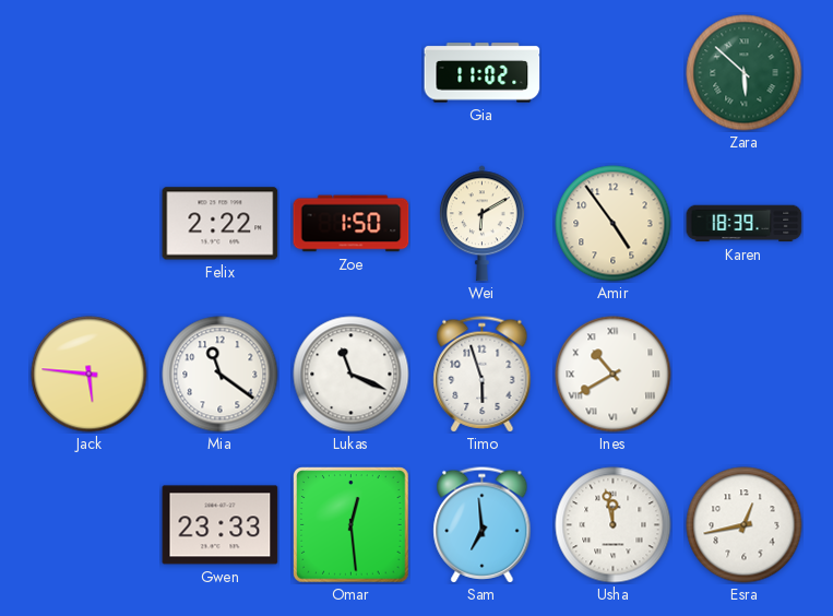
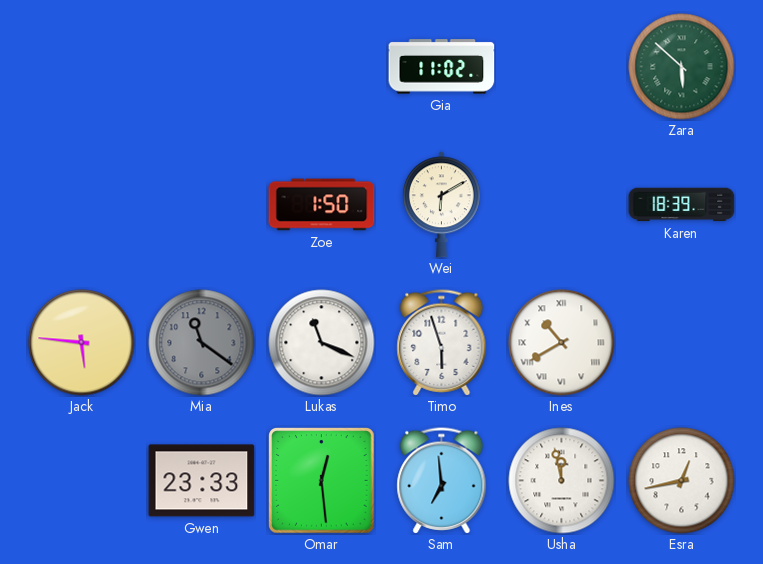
Felix: 2:22 -> none (221, 224)
Amir: 4:54 -> none (614, 224)
Mia dial: white -> grey (202, 343)
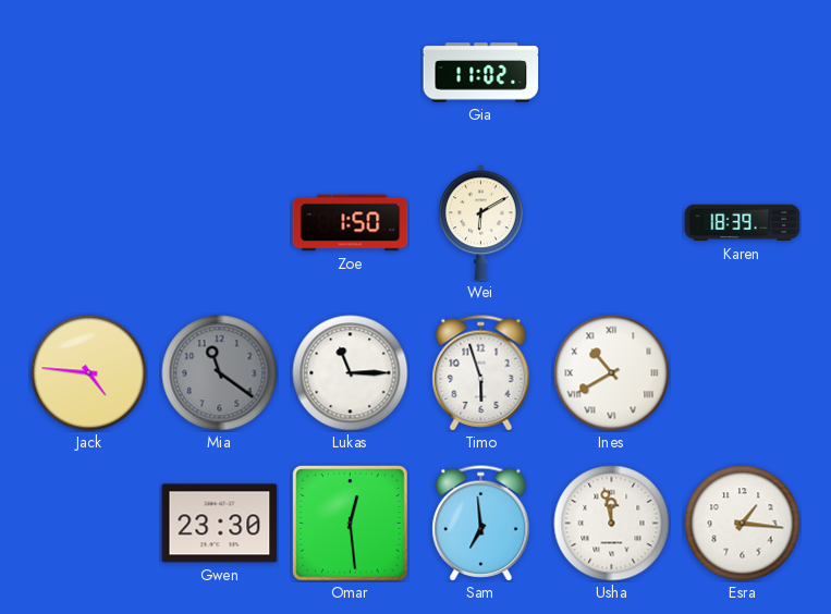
Zara: 5:52 -> none (682, 67)
Jack: 5:46 -> 4:46 (89, 373)
Lukas: 11:19 -> 11:15 (351, 373)
Gwen: 23:33 -> 23:30 (220, 524)
Esra: 12:43 -> 1:16 (743, 524)
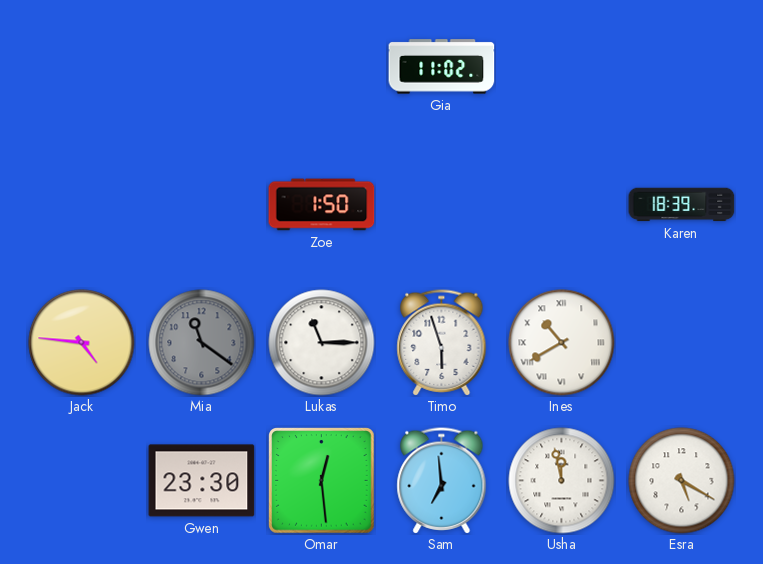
Wei: 6:10 -> none (480, 223)
Esra: 1:16 -> 5:20 (682, 481)
